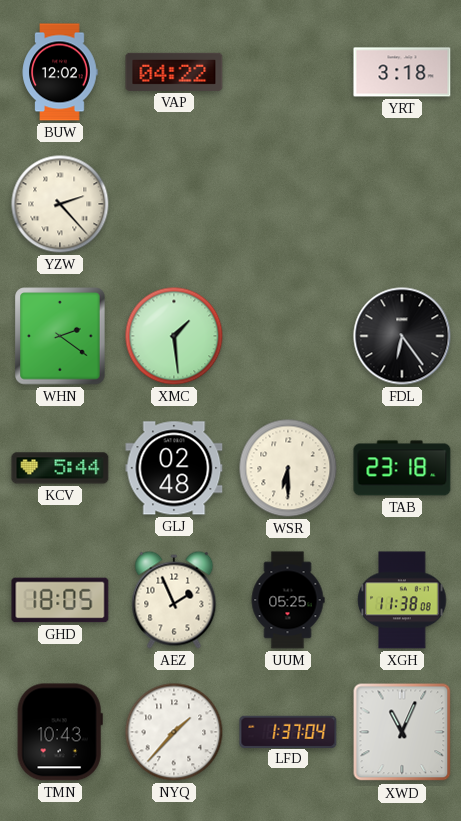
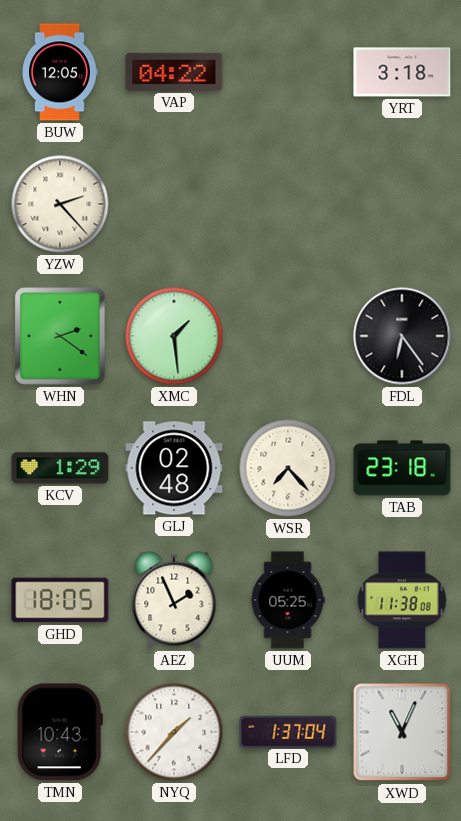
BUW: 12:02 -> 12:05 (60, 72)
KCV: 5:44 -> 1:29 (60, 468)
WSR: 6:30 -> 7:23 (288, 468)
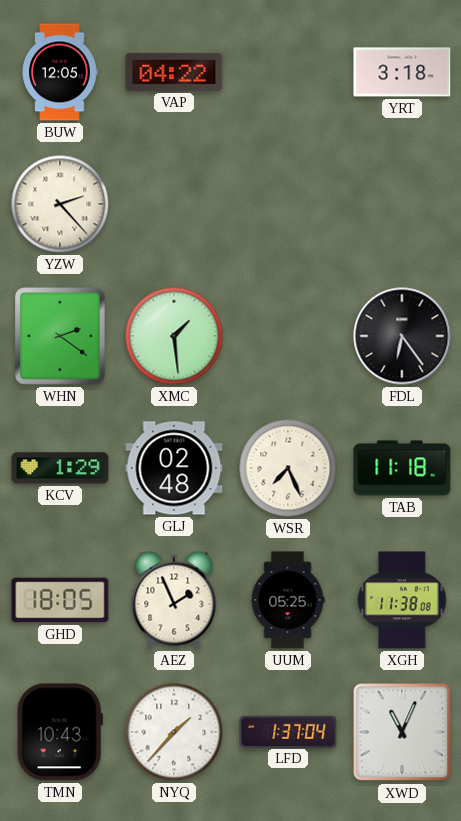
WSR: 7:23 -> 7:26 (288, 468)
TAB: 23:18 -> 11:18 (402, 468)
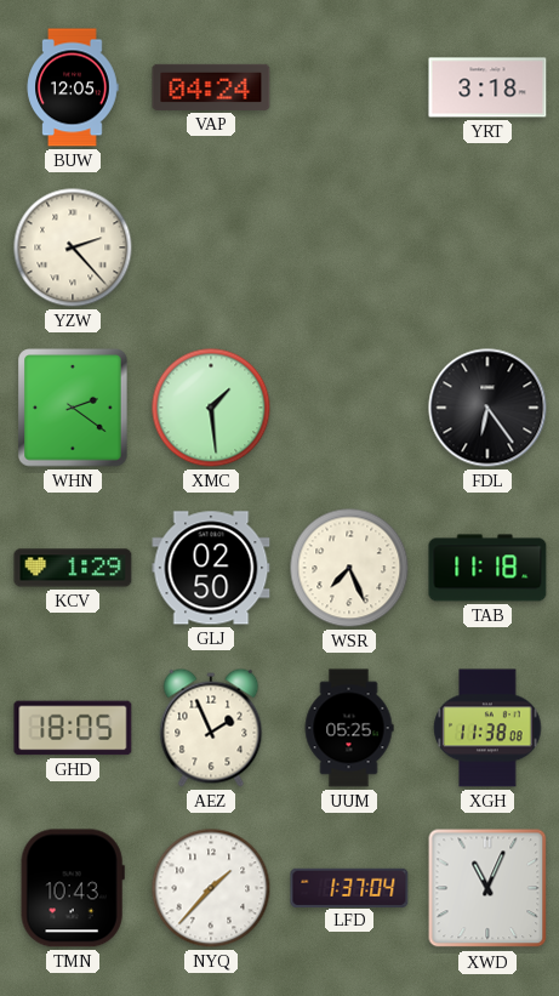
VAP: 04:22 -> 04:24 (211, 87)
GLJ: 02:48 -> 02:50 (211, 568)
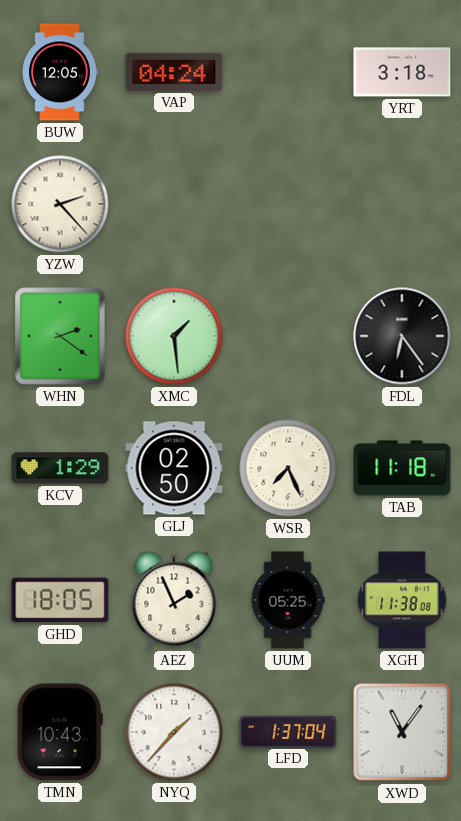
XWD: 11:04 -> 11:06 (402, 732)
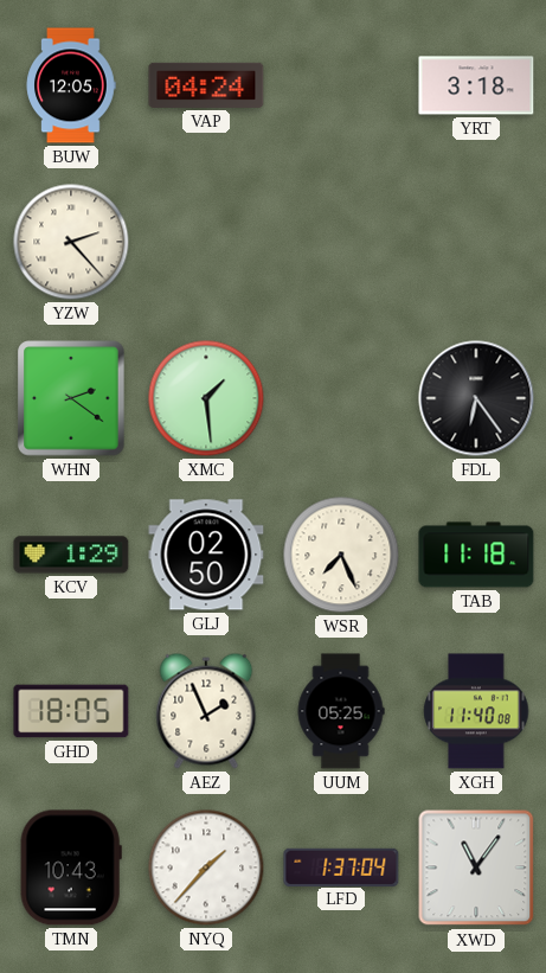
XGH: 11:38 -> 11:40 (476, 711)
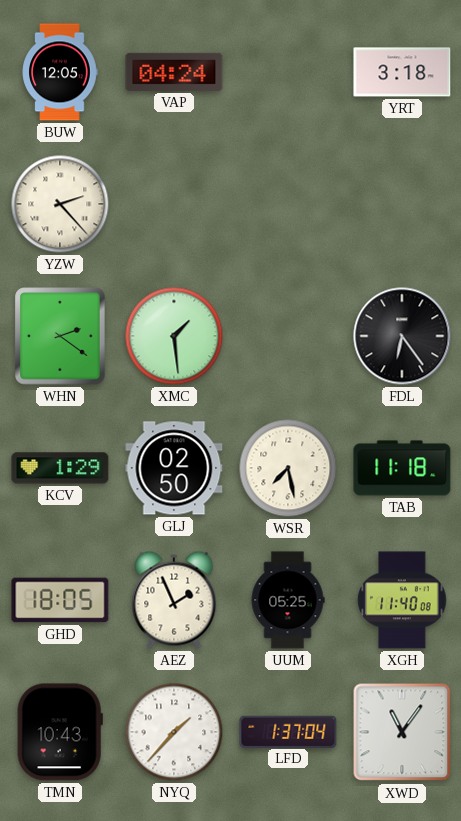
WSR: 7:26 -> 7:28 (288, 468)
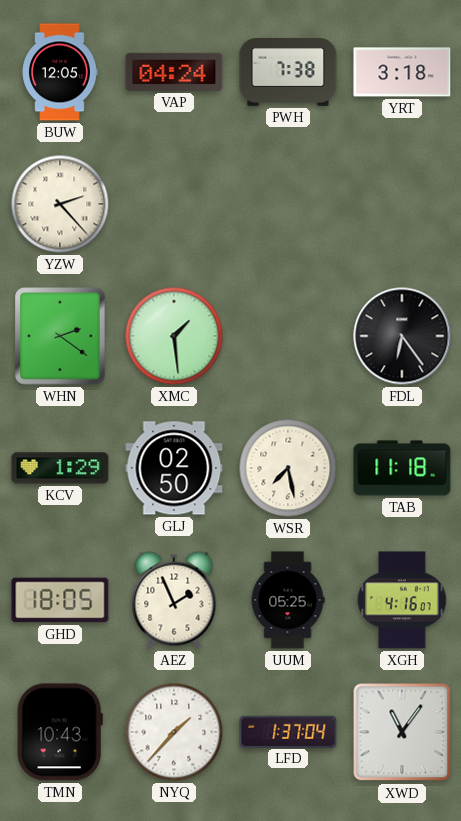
PWH: none -> 7:38 (288, 73)
XGH: 11:40 -> 4:16 (402, 600)
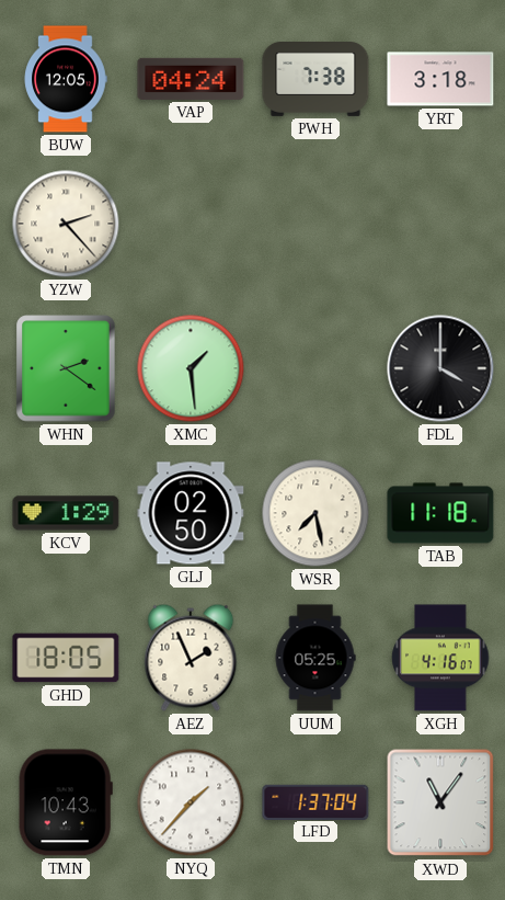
FDL: 6:24 -> 4:00 (440, 368)
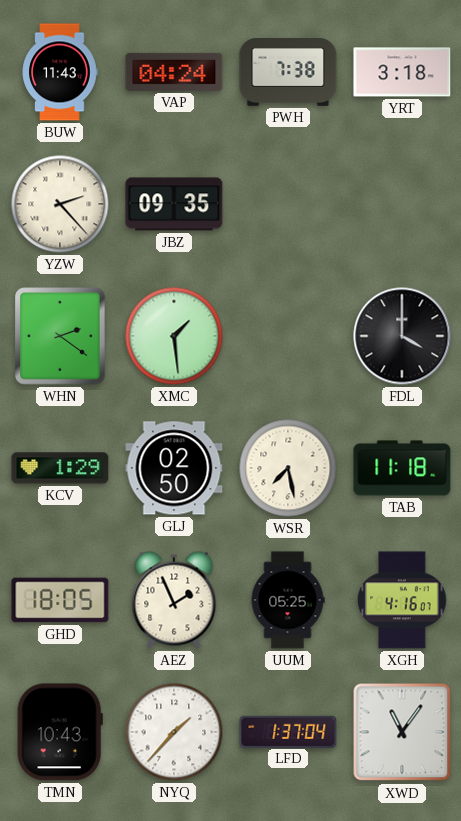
BUW: 12:05 -> 11:43 (60, 72)
JBZ: none -> 09:35 (174, 204)
